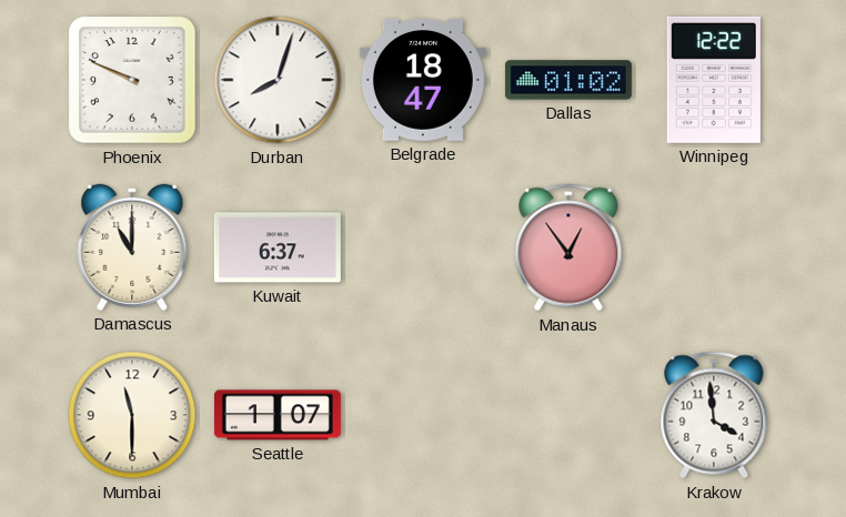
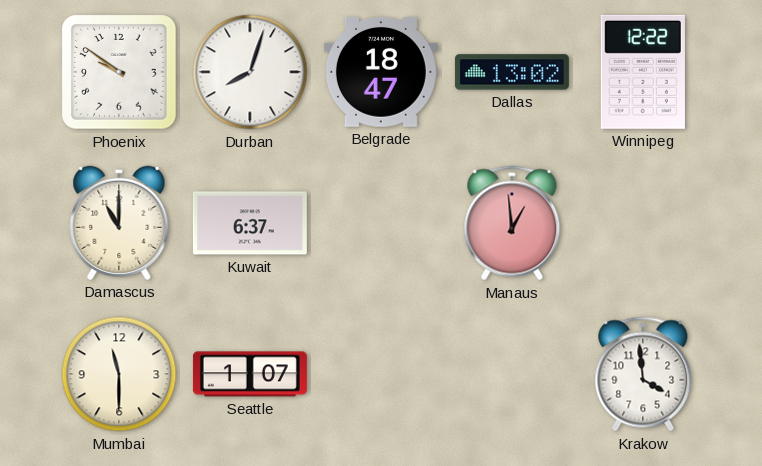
Phoenix: 9:49 -> 9:51 (119, 72)
Dallas: 01:02 -> 13:02 (512, 72)
Manaus: 12:54 -> 12:59 (512, 223)
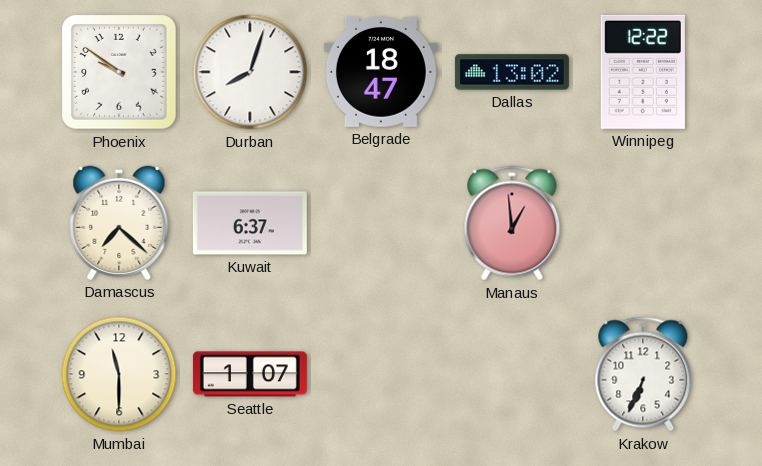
Damascus: 11:00 -> 7:22 (119, 223)
Krakow: 3:59 -> 6:34 (643, 374)
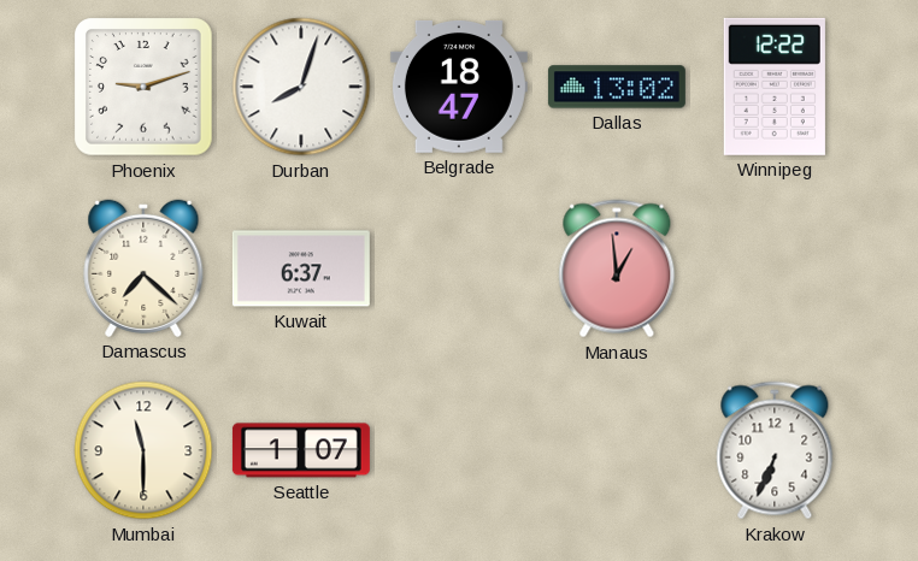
Phoenix: 9:51 -> 9:12 (143, 87)
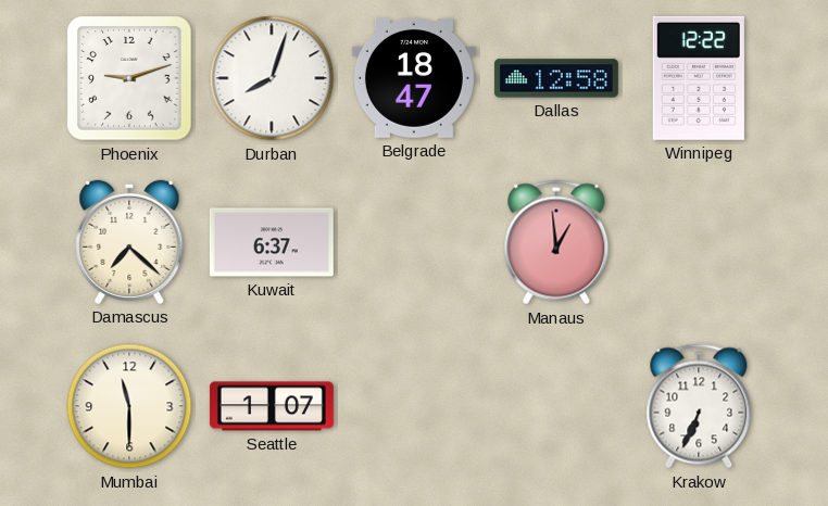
Dallas: 13:02 -> 12:58 (556, 78)
